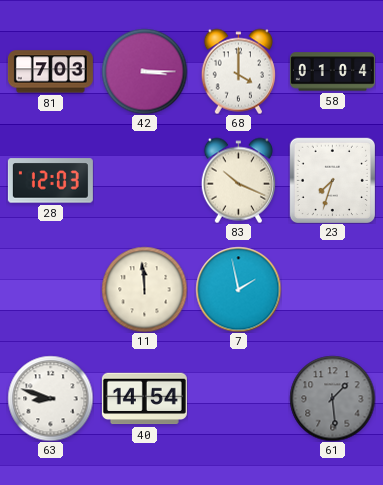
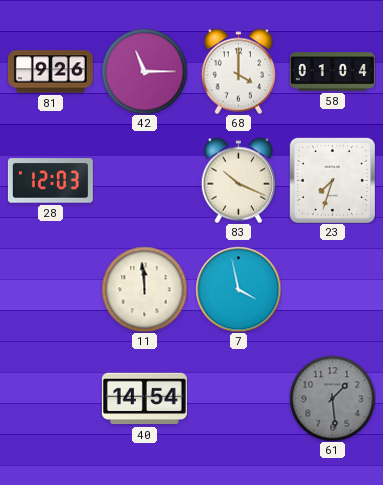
81: 7:03 -> 9:26 (50, 72)
42: 3:15 -> 11:15 (144, 71)
7: 1:58 -> 3:58 (238, 289)
63: 8:48 -> none (50, 398)
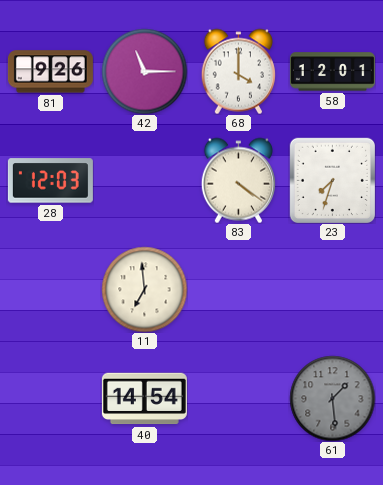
58: 01:04 -> 12:01 (332, 72)
83: 10:19 -> 4:21 (238, 180)
11: 11:59 -> 6:59 (144, 289)
7: 3:58 -> none (238, 289)
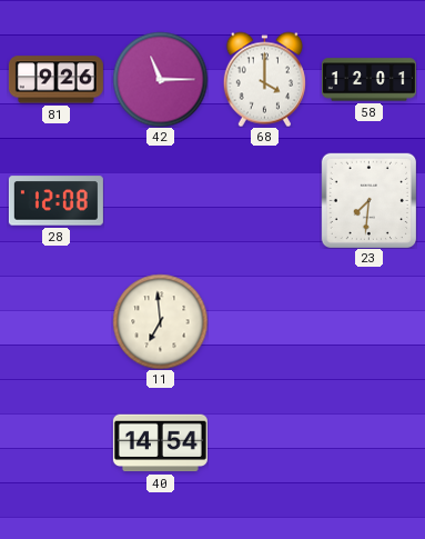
28: 12:03 -> 12:08 (55, 201)
83: 4:21 -> none (238, 180)
23: 7:33 -> 7:31 (368, 200)
61: 1:29 -> none (332, 398)
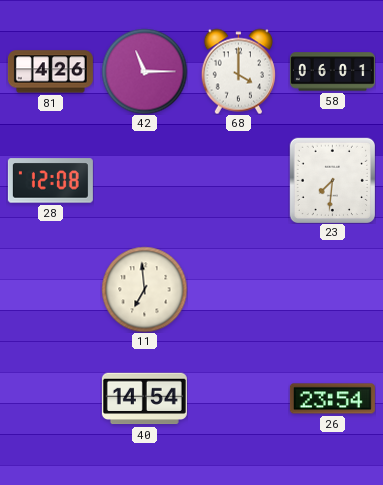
81: 9:26 -> 4:26 (50, 72)
58: 12:01 -> 06:01 (332, 72)
26: none -> 23:54 (332, 399)
